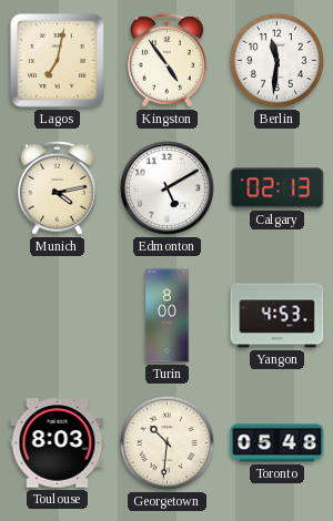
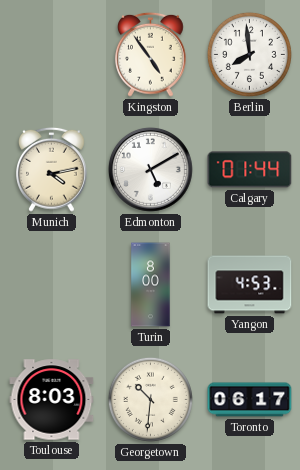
Lagos: 7:02 -> none (58, 61)
Berlin: 11:31 -> 7:59 (249, 54)
Calgary: 02:13 -> 01:44 (250, 170)
Toronto: 05:48 -> 06:17 (250, 400)
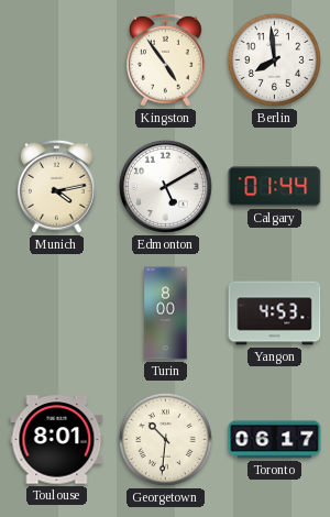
Toulouse: 8:03 -> 8:01 (57, 440)
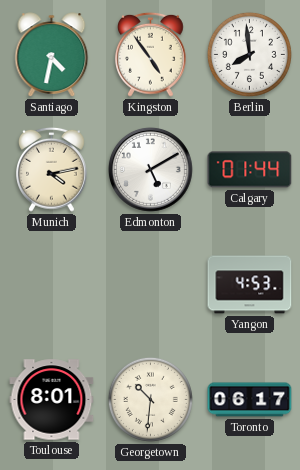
Santiago: none -> 4:32 (52, 55)
Turin: 8:00 -> none (166, 313)
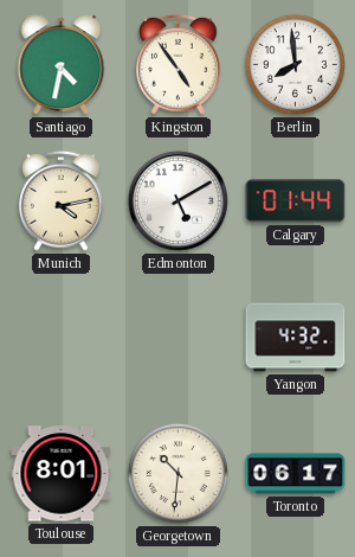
Yangon: 4:53 -> 4:32 (296, 338)
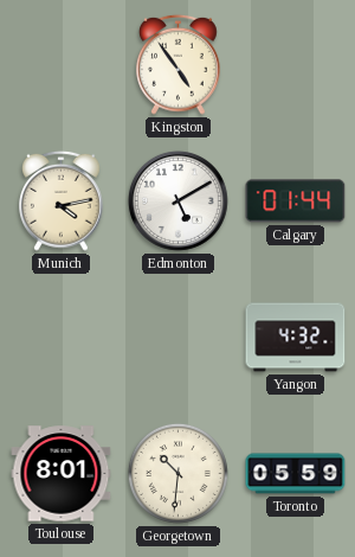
Santiago: 4:32 -> none (62, 65)
Berlin: 7:59 -> none (295, 64)
Toronto: 06:17 -> 05:59 (296, 474)
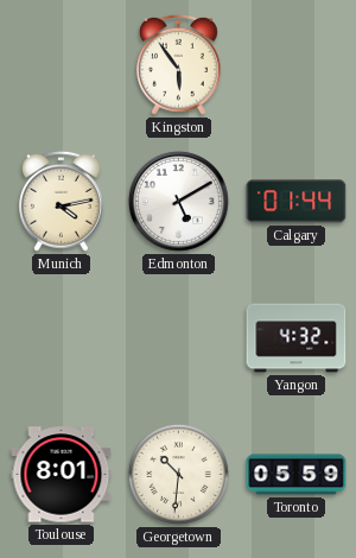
Kingston: 4:54 -> 5:54 (179, 64)
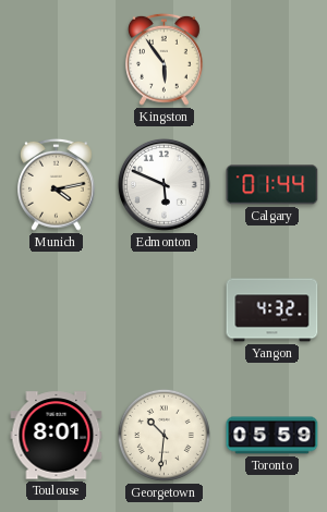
Edmonton: 5:10 -> 5:49 (163, 184)
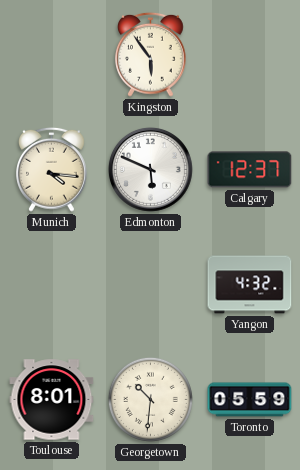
Munich: 4:13 -> 4:16 (52, 169)
Calgary: 01:44 -> 12:37 (250, 170)
